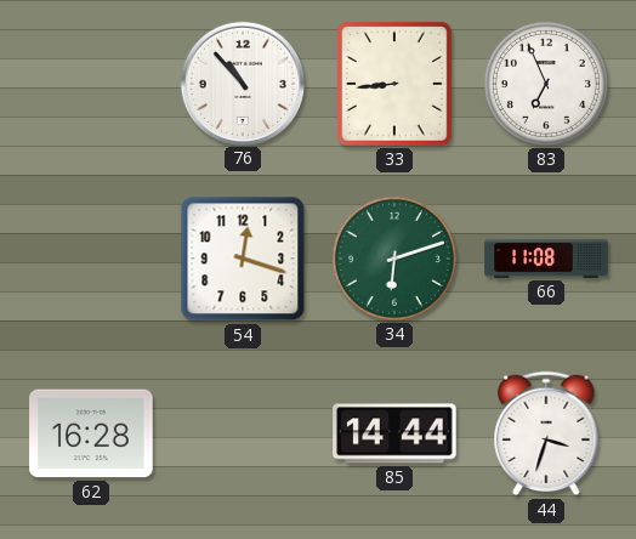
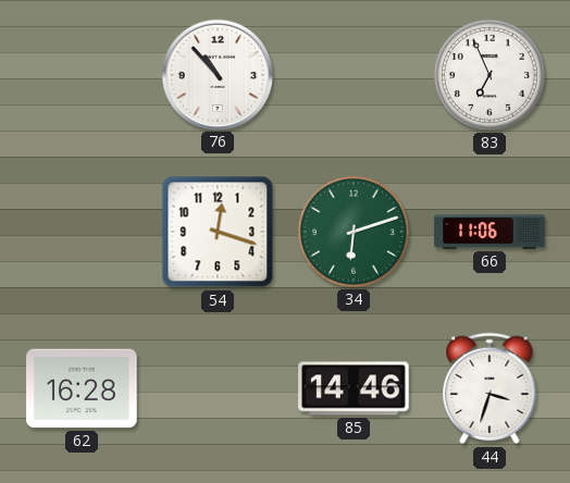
33: 8:44 -> none (396, 85)
66: 11:08 -> 11:06 (490, 232)
85: 14:44 -> 14:46 (354, 388)
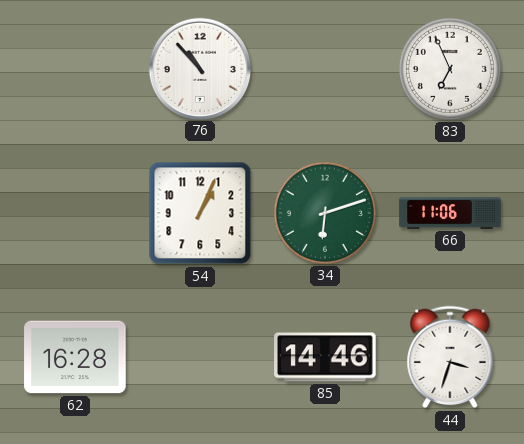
54: 12:18 -> 1:04 (200, 213)
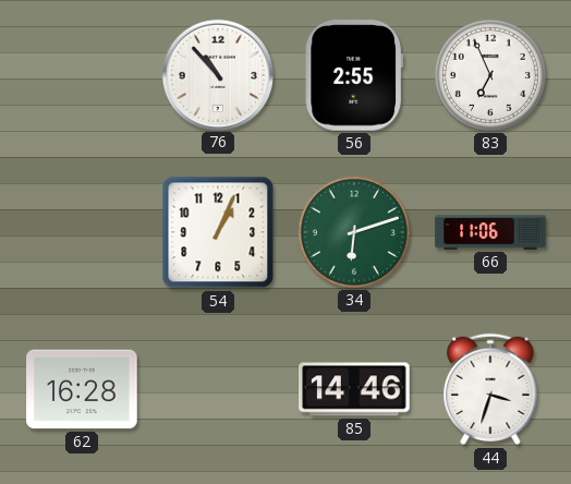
56: none -> 2:55 (354, 75)
